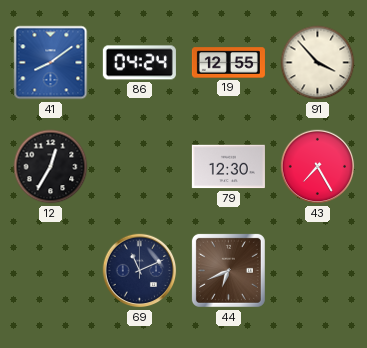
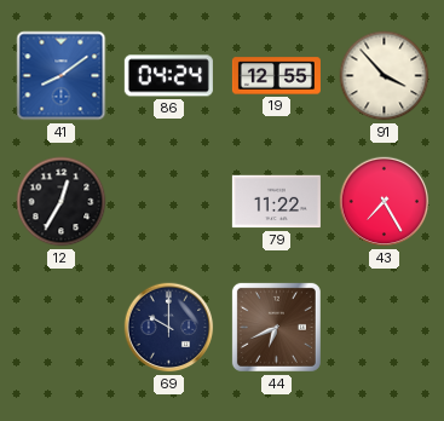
79: 12:30 -> 11:22 (276, 202)
69: 11:11 -> 10:00 (169, 328)
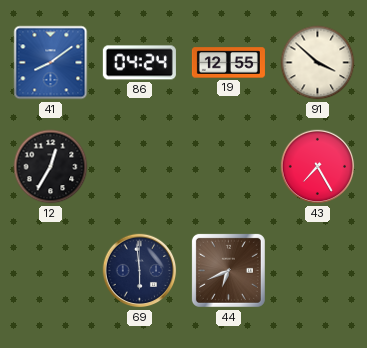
91: 3:53 -> 3:52 (318, 63)
79: 11:22 -> none (276, 202)
69: 10:00 -> 5:59 (140, 271)
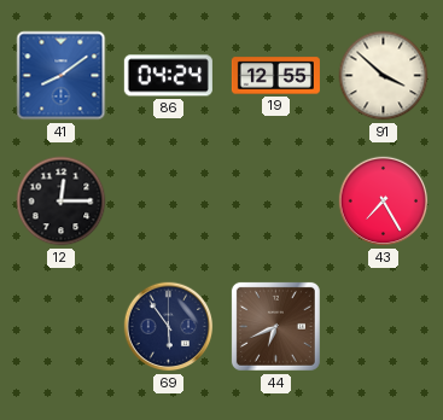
12: 12:35 -> 12:15 (62, 202)
69: 5:59 -> 5:54 (169, 327)
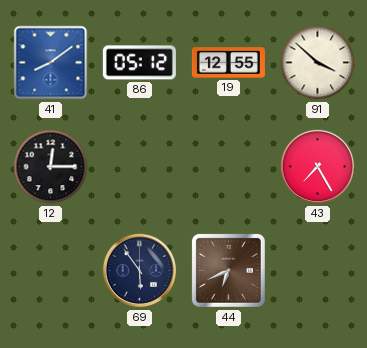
86: 04:24 -> 05:12 (139, 63)
